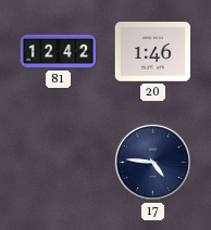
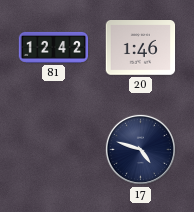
17: 4:46 -> 4:48 (140, 149)
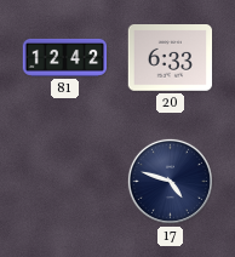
20: 1:46 -> 6:33 (171, 58)
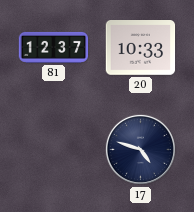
81: 12:42 -> 12:37 (54, 47)
20: 6:33 -> 10:33 (141, 48)
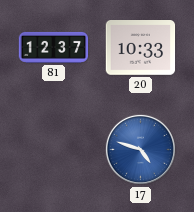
17 dial: navy -> blue (140, 149)
